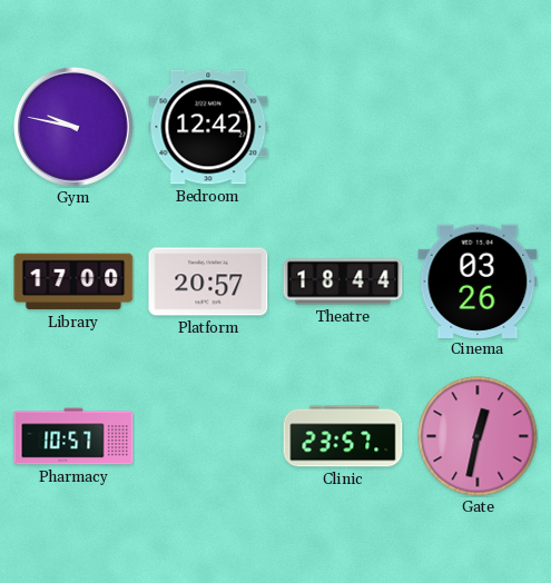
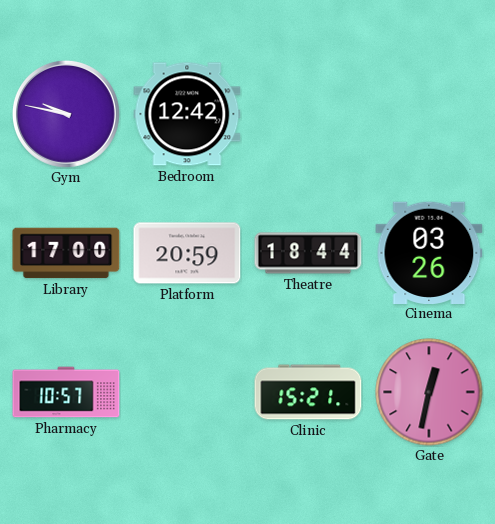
Platform: 20:57 -> 20:59 (187, 253)
Clinic: 23:57 -> 15:21 (308, 392)
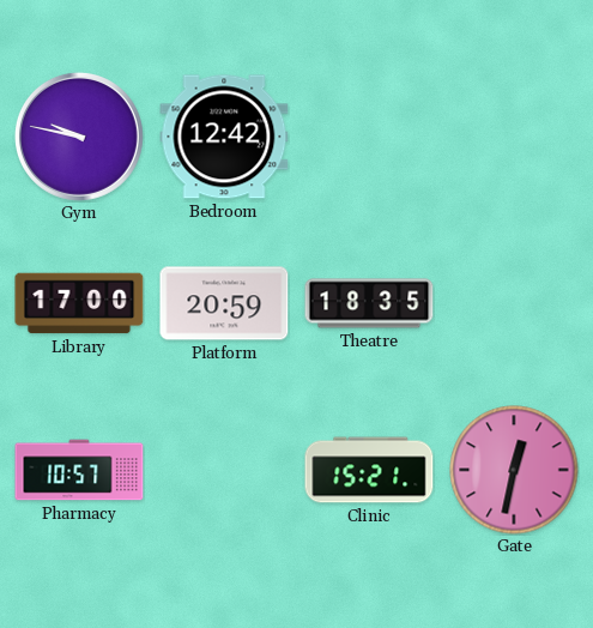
Theatre: 18:44 -> 18:35 (369, 303)
Cinema: 03:26 -> none (429, 252)
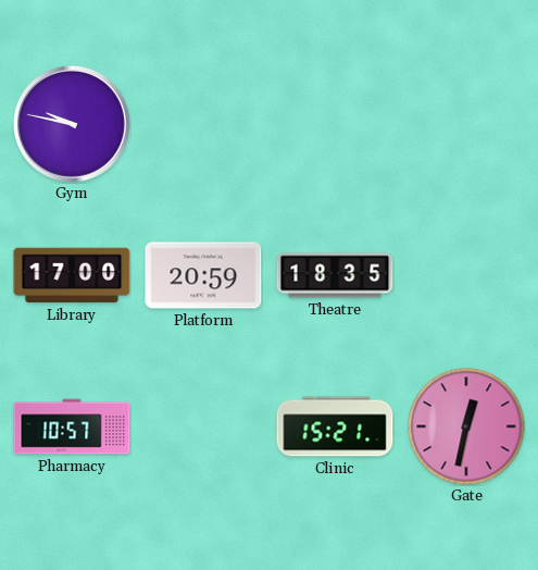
Bedroom: 12:42 -> none (224, 137)
